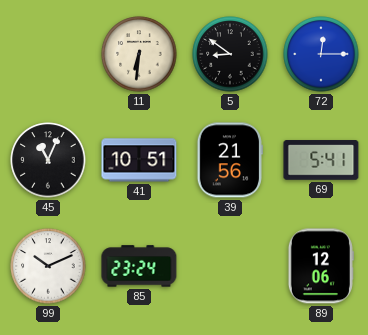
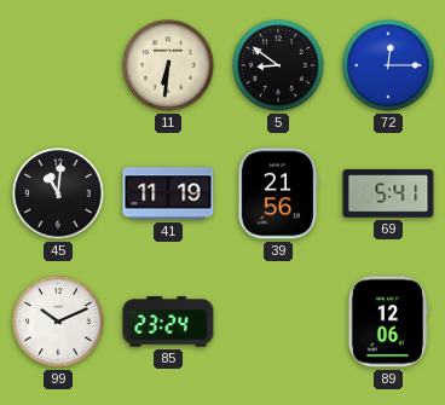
45: 11:04 -> 11:01 (58, 193)
41: 10:51 -> 11:19 (168, 193)
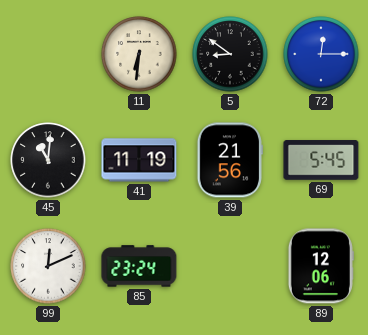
69: 5:41 -> 5:45 (321, 160)
99: 10:11 -> 12:11 (48, 266)
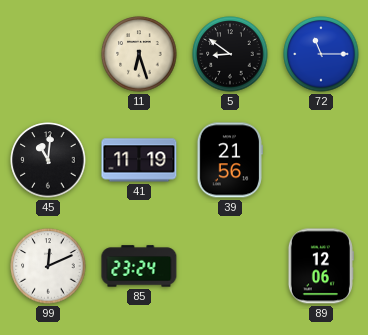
11: 6:31 -> 6:27 (139, 54)
72: 12:15 -> 11:15 (321, 54)
69: 5:45 -> none (321, 160)
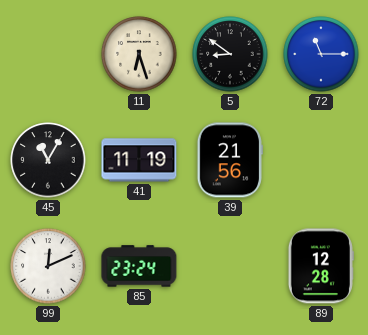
45: 11:01 -> 11:05 (48, 160)
89: 12:06 -> 12:28 (321, 266)
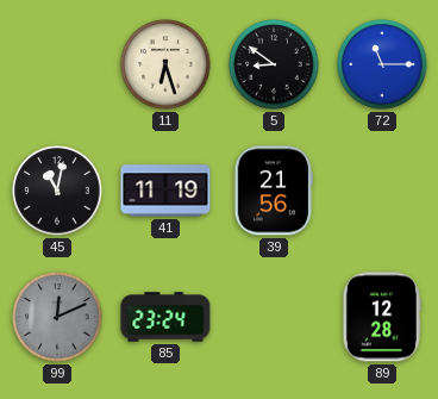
45: 11:05 -> 11:02 (57, 191)
99 dial: white -> grey (57, 317)
